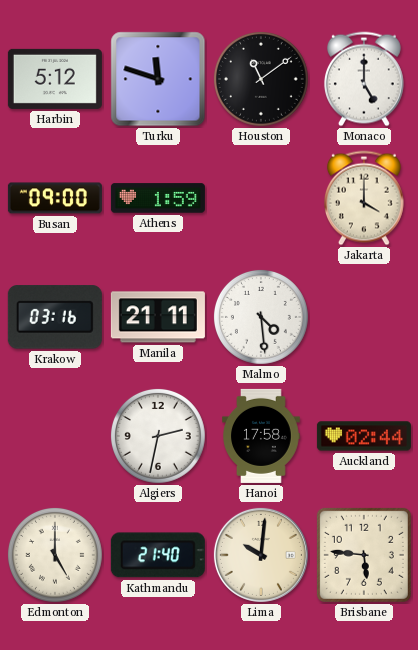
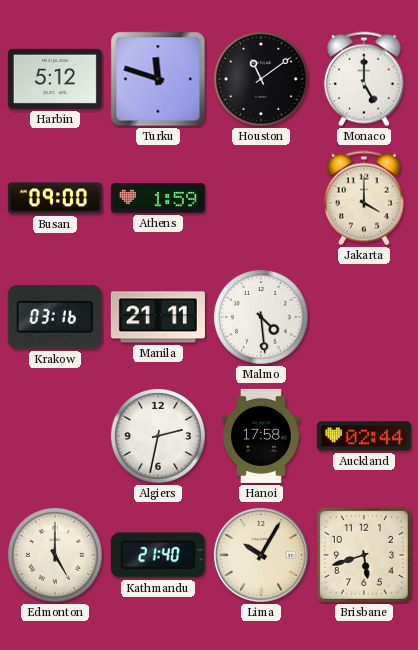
Lima: 10:01 -> 10:05 (261, 555)
Brisbane: 5:46 -> 5:42 (364, 555)
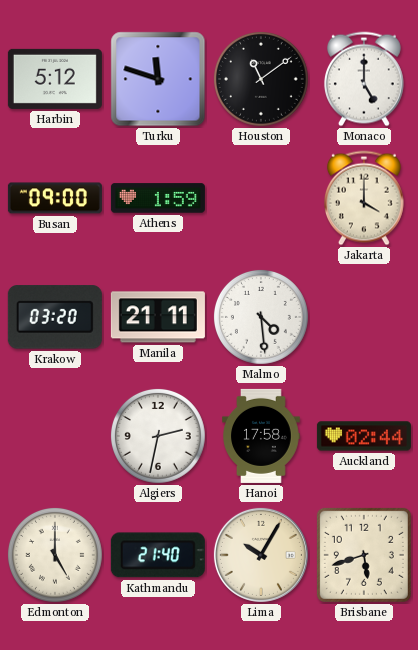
Krakow: 03:16 -> 03:20 (55, 317)
